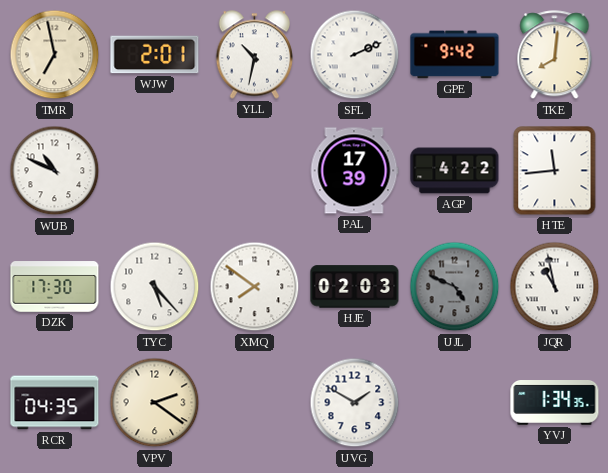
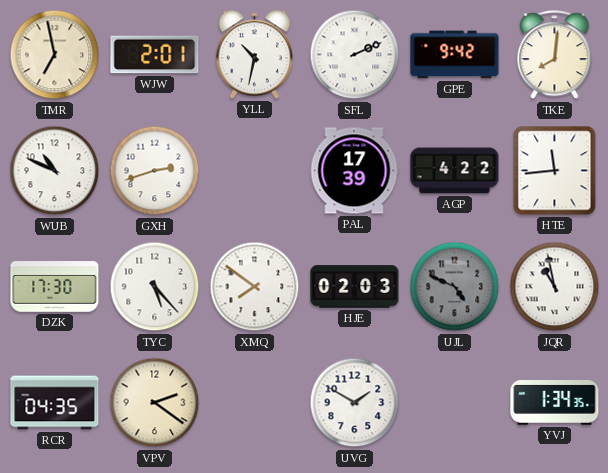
GXH: none -> 2:42 (155, 171)
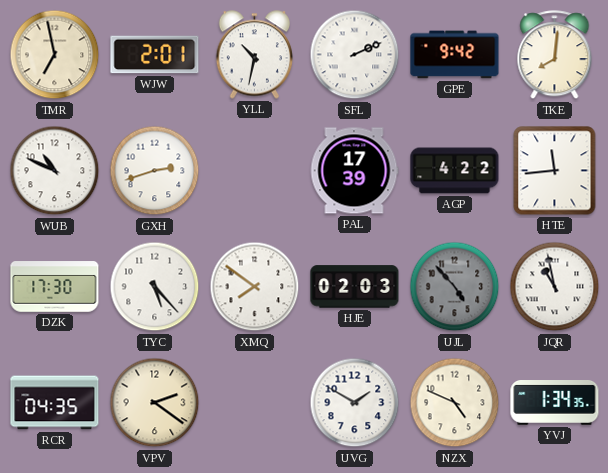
UJL: 4:49 -> 4:53 (455, 287)
NZX: none -> 4:49 (455, 403)
